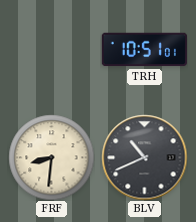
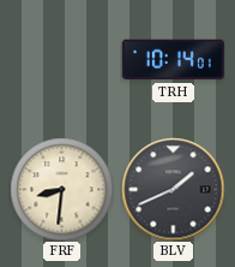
TRH: 10:51 -> 10:14 (173, 60)
BLV: 10:41 -> 1:41 (173, 189)
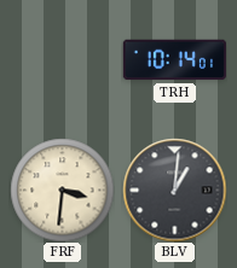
FRF: 8:31 -> 3:31 (62, 190)
BLV: 1:41 -> 1:01 (174, 190)
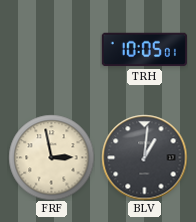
TRH: 10:14 -> 10:05 (144, 50)
FRF: 3:31 -> 2:58 (51, 157)
